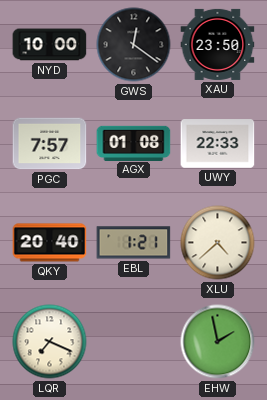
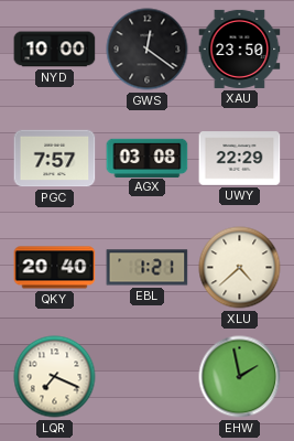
AGX: 01:08 -> 03:08 (148, 158)
UWY: 22:33 -> 22:29 (240, 159)
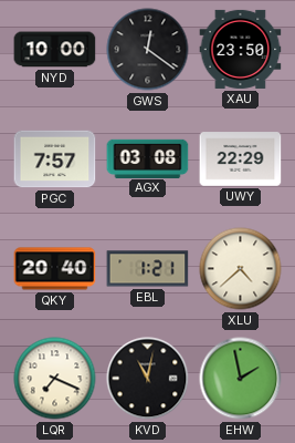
KVD: none -> 11:02 (148, 379)
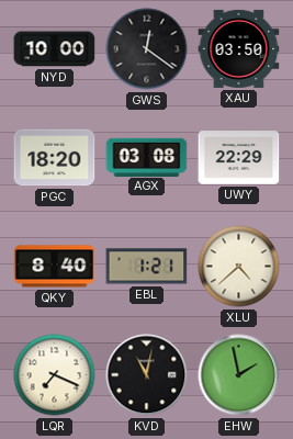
XAU: 23:50 -> 03:50 (239, 48)
PGC: 7:57 -> 18:20 (55, 158)
QKY: 20:40 -> 8:40 (55, 267)
